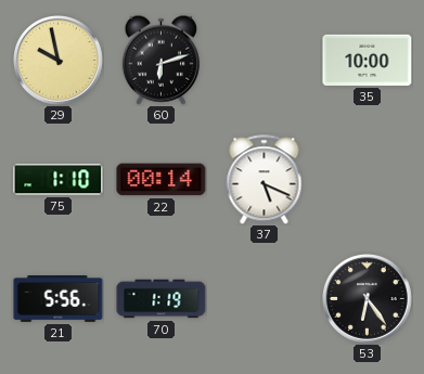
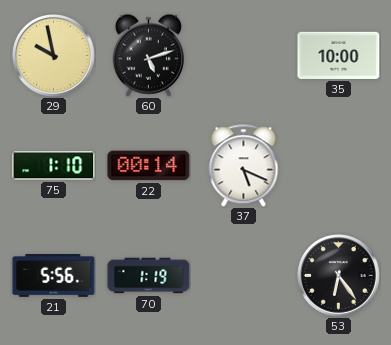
60: 6:12 -> 5:12 (148, 55)
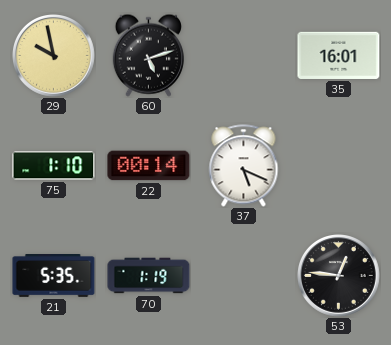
35: 10:00 -> 16:01 (339, 55)
21: 5:56 -> 5:35 (54, 276)
53: 6:24 -> 12:46 (339, 276)
